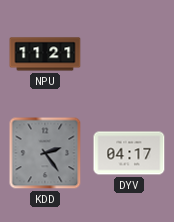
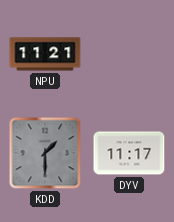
KDD: 2:24 -> 1:30 (45, 153)
DYV: 04:17 -> 11:17 (129, 153)
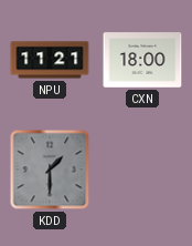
CXN: none -> 18:00 (142, 60)
DYV: 11:17 -> none (129, 153)
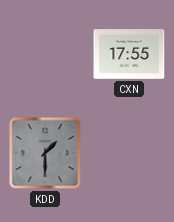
NPU: 11:21 -> none (50, 60)
CXN: 18:00 -> 17:55 (129, 54)
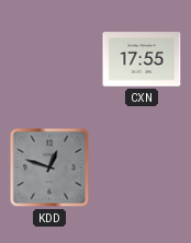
KDD: 1:30 -> 12:48 (49, 167)
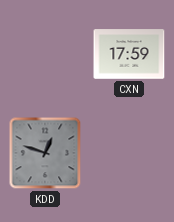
CXN: 17:55 -> 17:59 (129, 54)
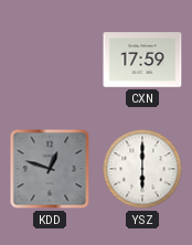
YSZ: none -> 6:00 (142, 169)
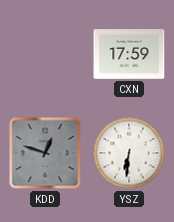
YSZ: 6:00 -> 6:31 (129, 153)
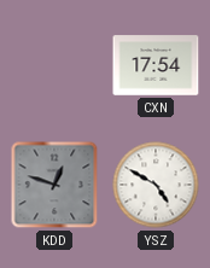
CXN: 17:59 -> 17:54 (156, 65)
YSZ: 6:31 -> 4:50 (156, 185)
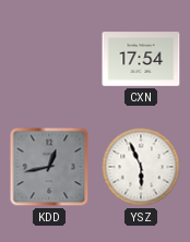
KDD: 12:48 -> 12:43 (49, 167)
YSZ: 4:50 -> 5:56 (141, 167)
